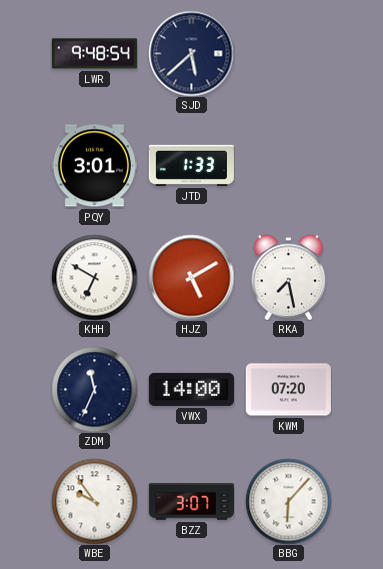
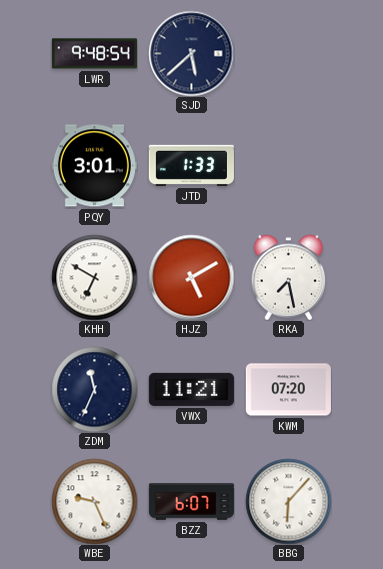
VWX: 14:00 -> 11:21 (191, 389)
WBE: 9:54 -> 9:26 (94, 501)
BZZ: 3:07 -> 6:07 (191, 502)
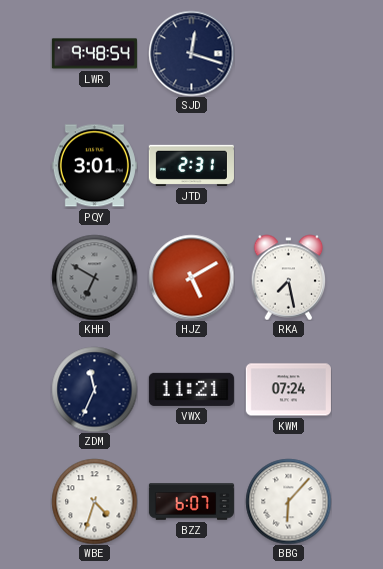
SJD: 5:38 -> 12:18 (191, 53)
JTD: 1:33 -> 2:31 (191, 165)
KHH dial: white -> grey (94, 277)
KWM: 07:20 -> 07:24 (288, 390)
WBE: 9:26 -> 4:33 (94, 501)
